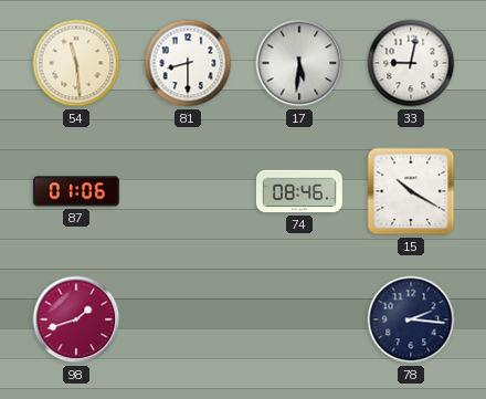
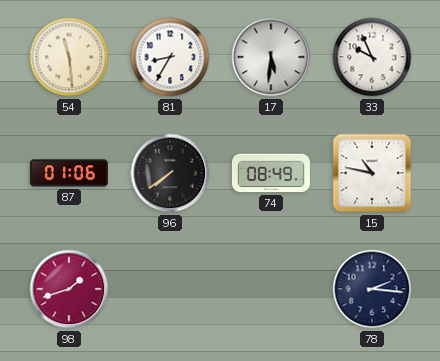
81: 8:30 -> 8:35 (170, 57)
33: 9:02 -> 9:56 (372, 57)
96: none -> 7:39 (170, 173)
74: 08:46 -> 08:49 (271, 173)
15: 10:20 -> 10:47 (372, 173)
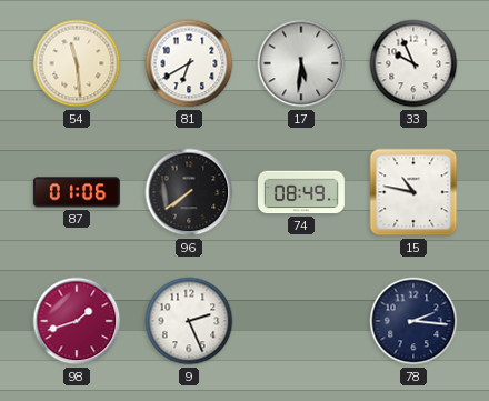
81: 8:35 -> 6:40 (189, 63)
9: none -> 2:26 (189, 321)
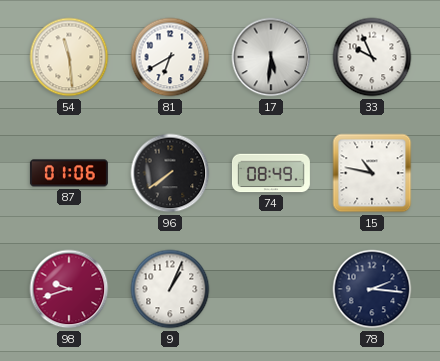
98: 1:42 -> 9:42 (69, 289)
9: 2:26 -> 1:04 (170, 289)
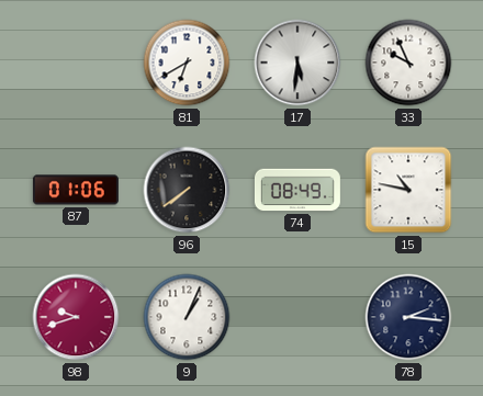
54: 11:29 -> none (69, 57)
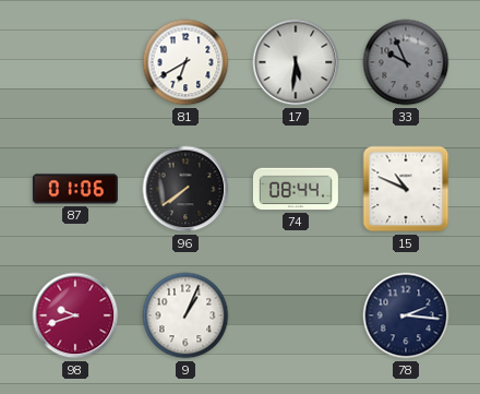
33 dial: white -> grey (406, 62)
74: 08:49 -> 08:44 (296, 189)
15: 10:47 -> 10:49 (406, 189)
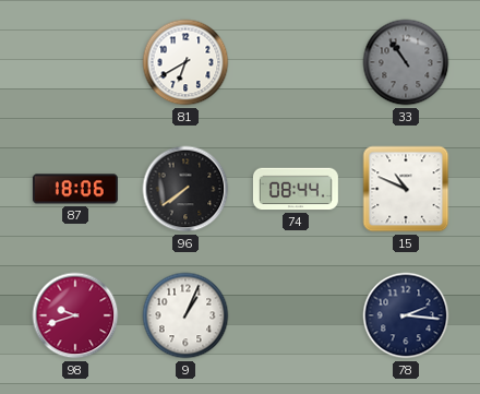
17: 5:31 -> none (296, 62)
33: 9:56 -> 10:54 (406, 62)
87: 01:06 -> 18:06 (75, 189)
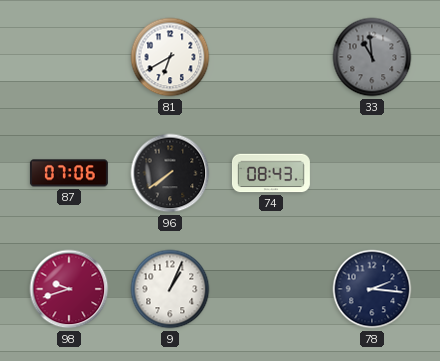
33: 10:54 -> 10:59 (372, 57)
87: 18:06 -> 07:06 (69, 173)
74: 08:44 -> 08:43 (271, 173)
15: 10:49 -> none (406, 189)
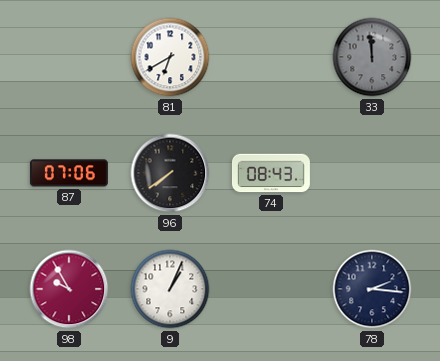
33: 10:59 -> 11:59 (372, 57)
98: 9:42 -> 9:55 (69, 289)
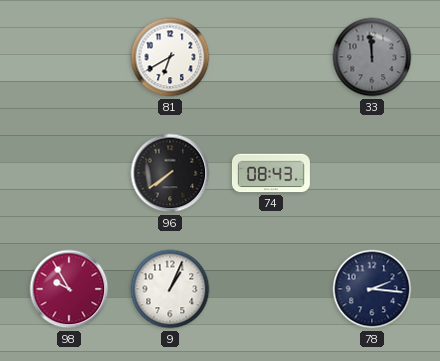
87: 07:06 -> none (69, 173)
